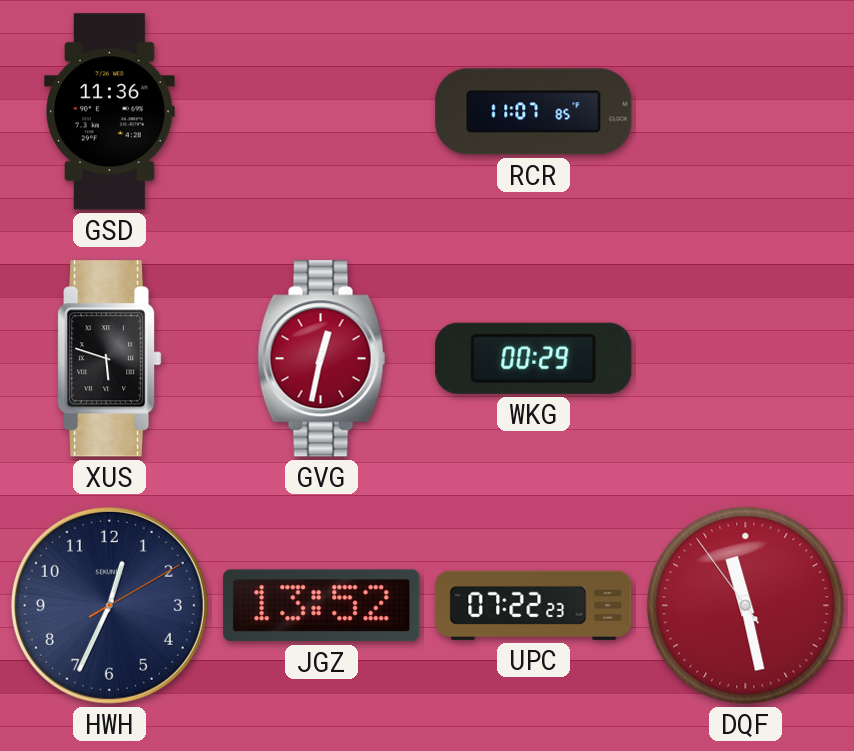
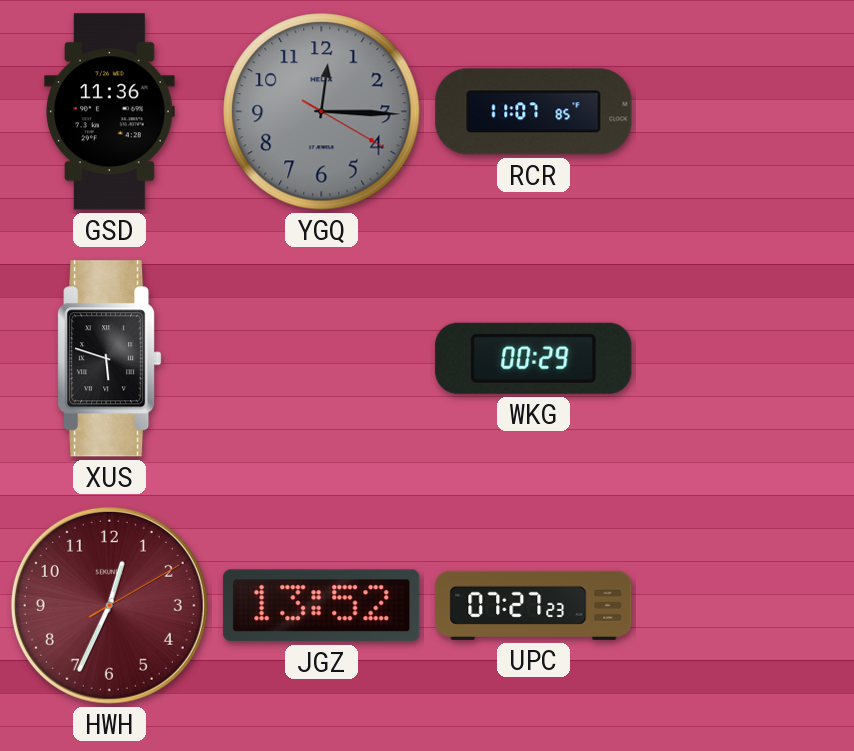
YGQ: none -> 12:15 (322, 112)
GVG: 12:32 -> none (322, 359)
HWH dial: navy -> burgundy (109, 605)
UPC: 07:22 -> 07:27 (534, 605)
DQF: 11:27 -> none (746, 606)
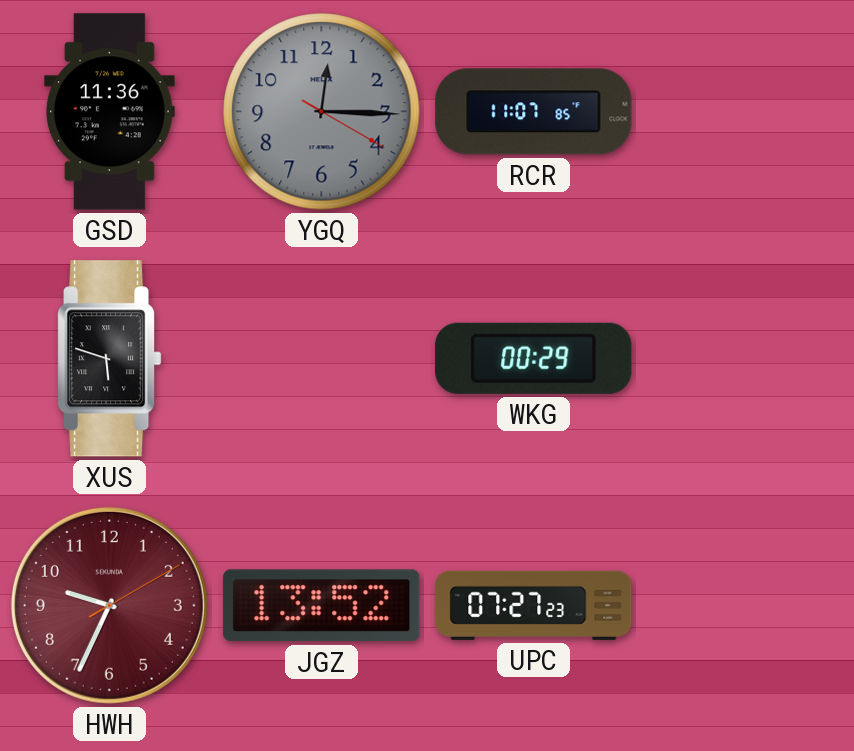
HWH: 12:34 -> 9:34 (109, 605)
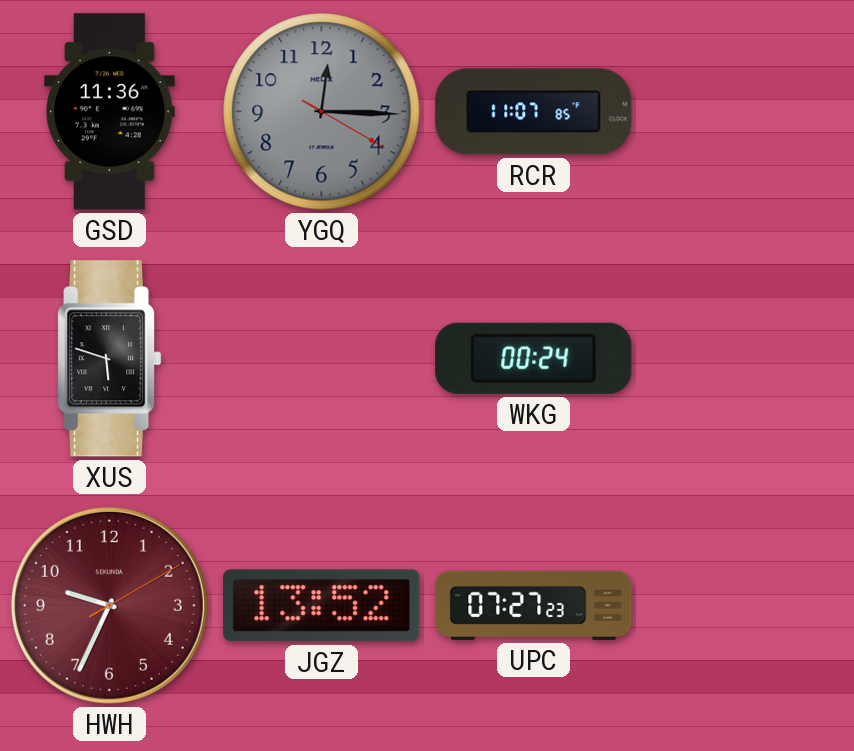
WKG: 00:29 -> 00:24 (534, 358)
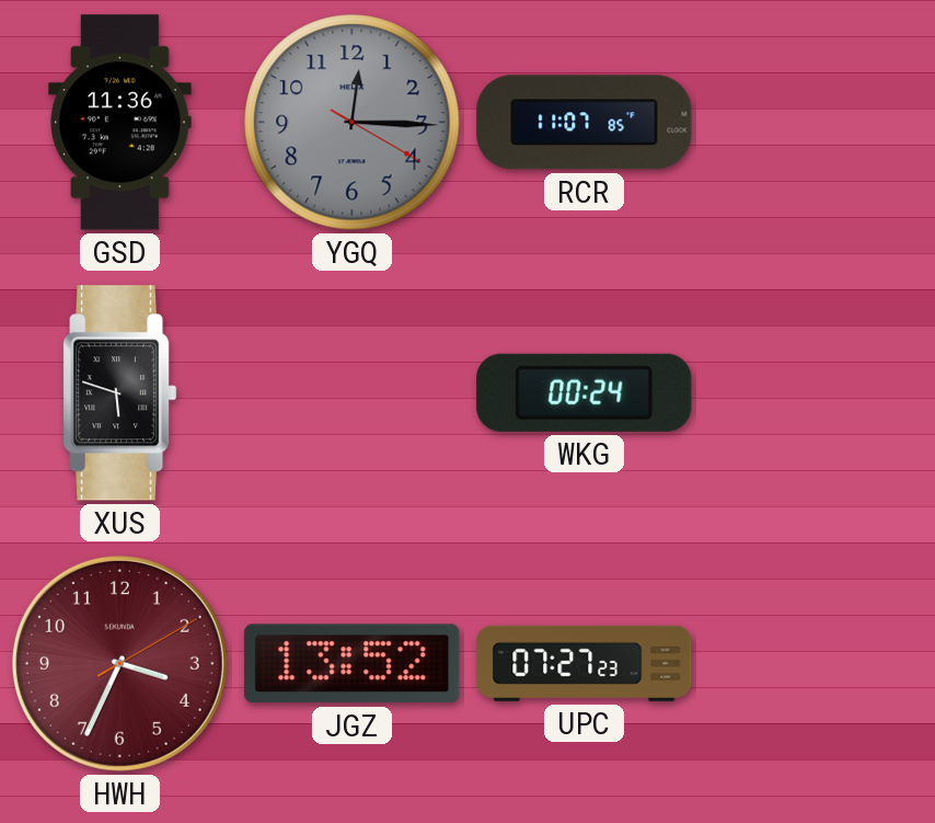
HWH: 9:34 -> 3:34 (119, 663)
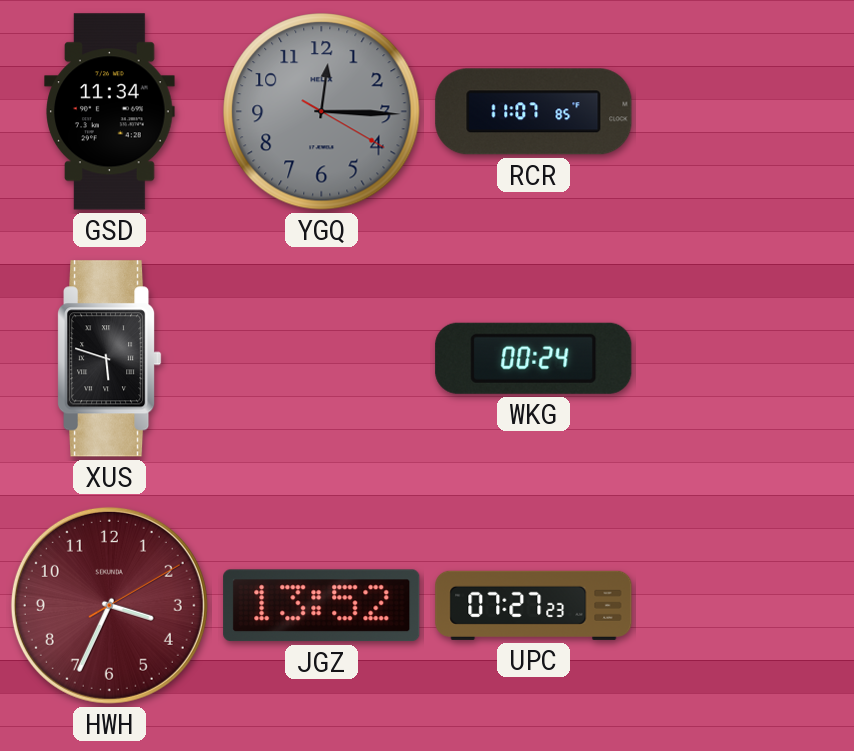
GSD: 11:36 -> 11:34 (110, 112)
